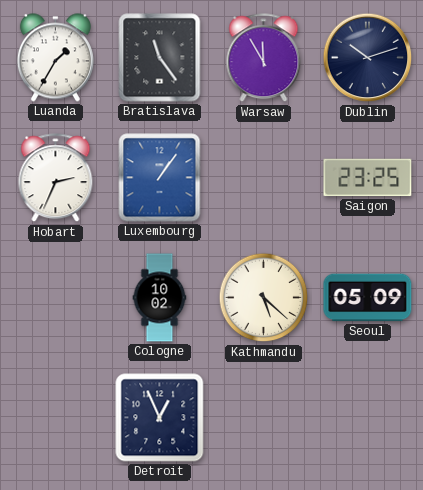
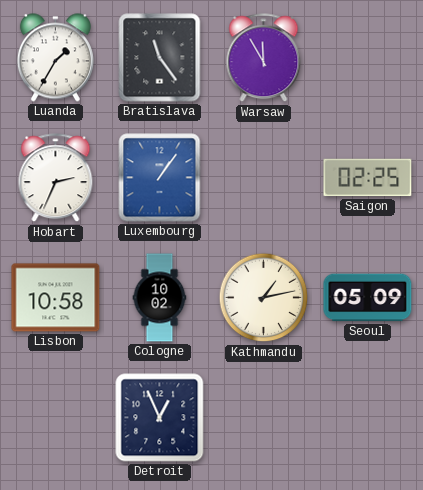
Dublin: 10:12 -> none (368, 58)
Saigon: 23:25 -> 02:25 (368, 178)
Lisbon: none -> 10:58 (56, 298)
Kathmandu: 5:22 -> 1:13 (264, 298)
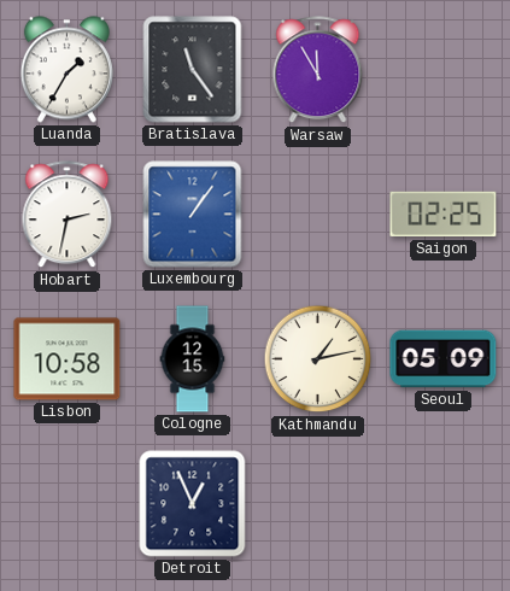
Hobart: 2:34 -> 2:32 (68, 215)
Cologne: 10:02 -> 12:15 (193, 359)
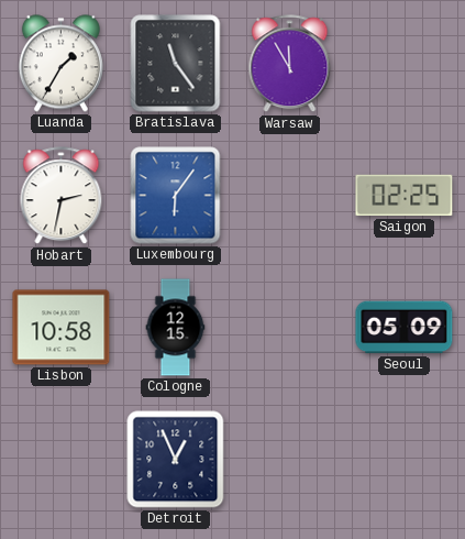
Luxembourg: 1:06 -> 6:06 (176, 196)
Kathmandu: 1:13 -> none (318, 359)
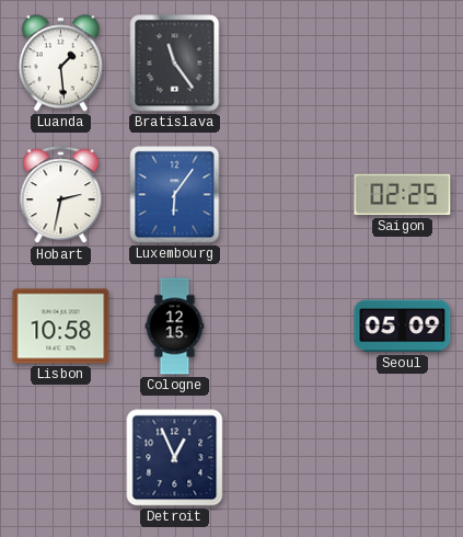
Luanda: 1:35 -> 1:29 (60, 64)
Warsaw: 11:55 -> none (290, 64)
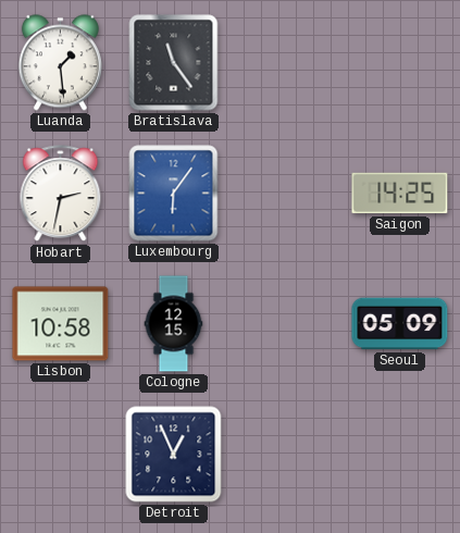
Saigon: 02:25 -> 14:25 (400, 194)
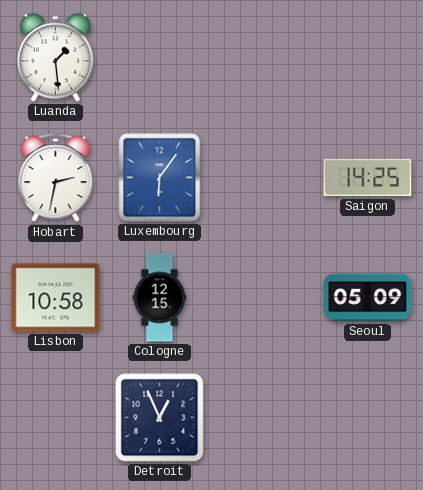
Bratislava: 11:24 -> none (174, 63)
